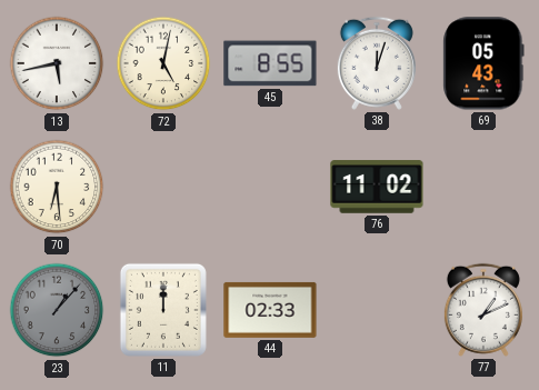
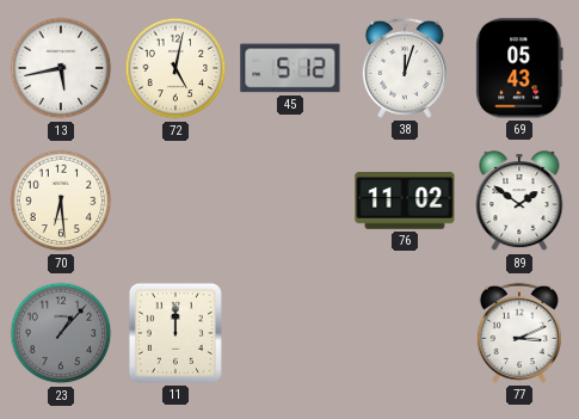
45: 8:55 -> 5:12 (290, 68)
89: none -> 1:51 (519, 202)
44: 02:33 -> none (270, 310)
77: 1:11 -> 3:11 (519, 333)
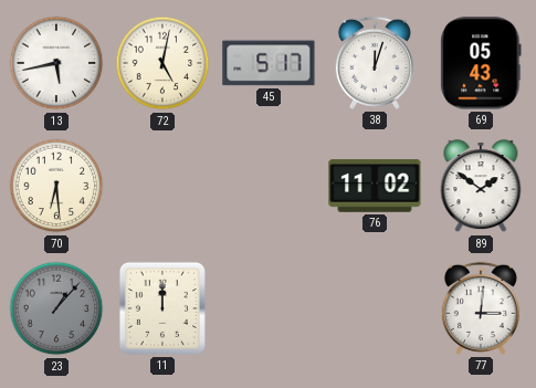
45: 5:12 -> 5:17 (269, 63)
77: 3:11 -> 3:01 (481, 308)
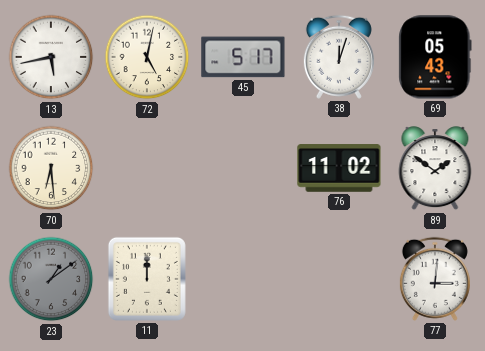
23: 1:07 -> 1:09 (51, 279)
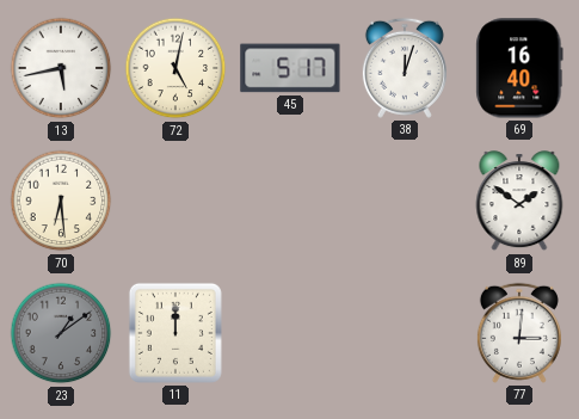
69: 05:43 -> 16:40 (519, 68)
76: 11:02 -> none (339, 168)
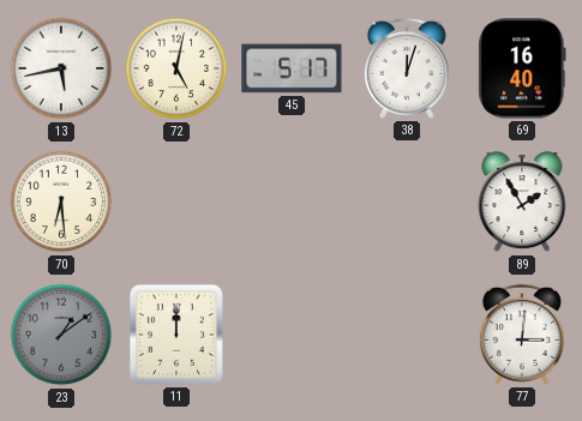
89: 1:51 -> 1:55 (522, 203)
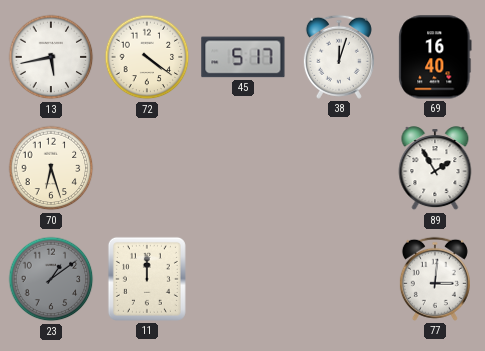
72: 5:02 -> 4:21 (147, 57)
70: 6:29 -> 6:27 (51, 168)
